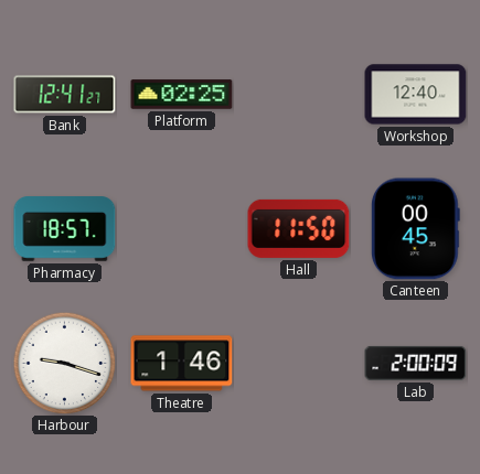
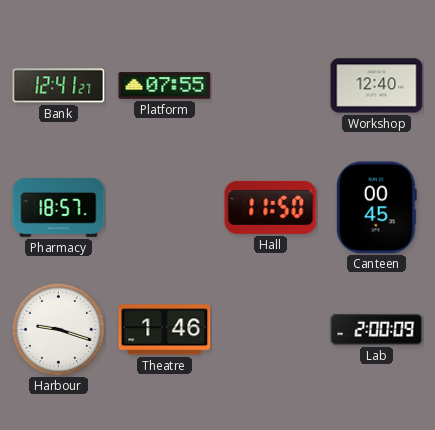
Platform: 02:25 -> 07:55 (165, 86)
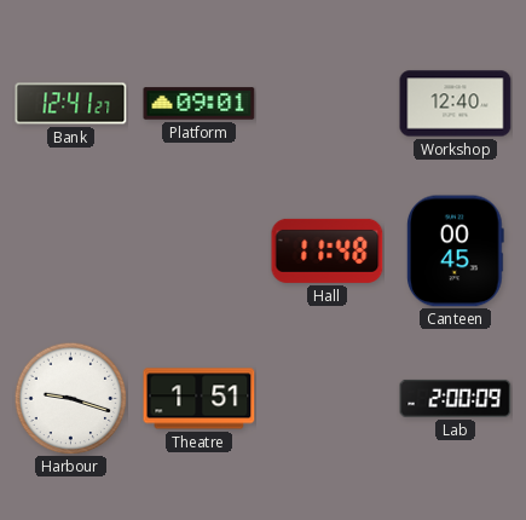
Platform: 07:55 -> 09:01 (200, 104)
Pharmacy: 18:57 -> none (59, 208)
Hall: 11:50 -> 11:48 (328, 250)
Theatre: 1:46 -> 1:51 (200, 399)
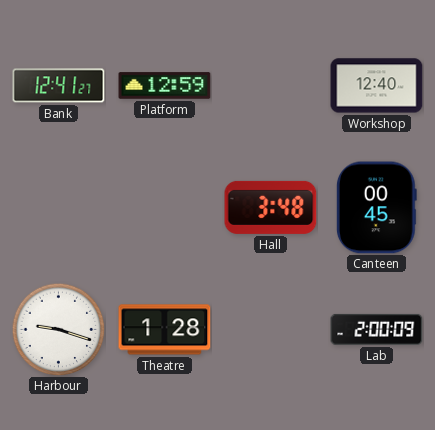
Platform: 09:01 -> 12:59 (165, 86)
Hall: 11:48 -> 3:48 (271, 207)
Theatre: 1:51 -> 1:28 (165, 330)
